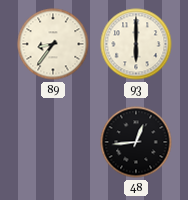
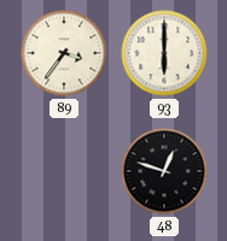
89: 8:36 -> 3:36 (64, 53)
48: 12:44 -> 12:48 (164, 171)
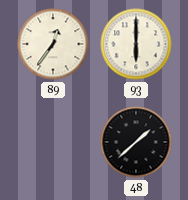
89: 3:36 -> 12:36 (53, 44)
48: 12:48 -> 1:38 (136, 142)
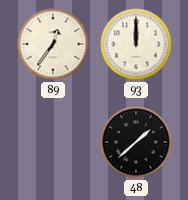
93: 6:00 -> 12:00 (136, 44)
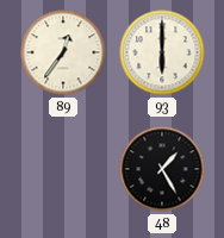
93: 12:00 -> 6:00 (162, 52)
48: 1:38 -> 1:25 (162, 169)
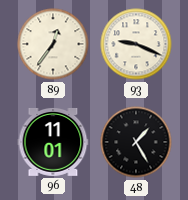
93: 6:00 -> 9:19 (136, 44)
96: none -> 11:01 (53, 142)
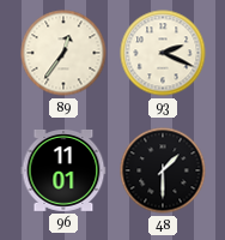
93: 9:19 -> 2:19 (163, 53)
48: 1:25 -> 1:30 (163, 170)
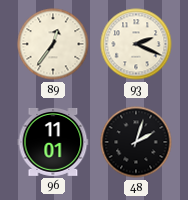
48: 1:30 -> 2:03 (136, 142)
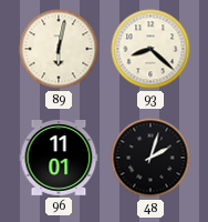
89: 12:36 -> 6:02 (59, 49)
93: 2:19 -> 8:22 (150, 49)
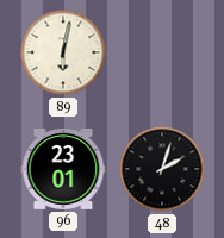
93: 8:22 -> none (150, 49)
96: 11:01 -> 23:01 (63, 169)
